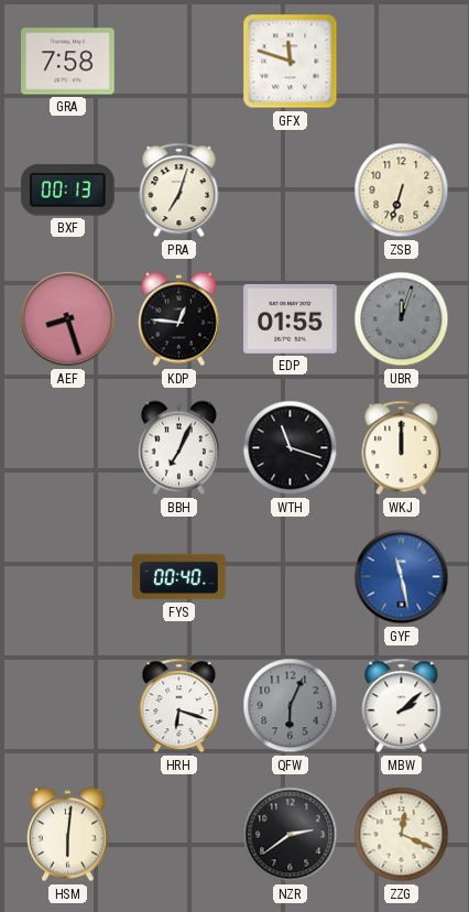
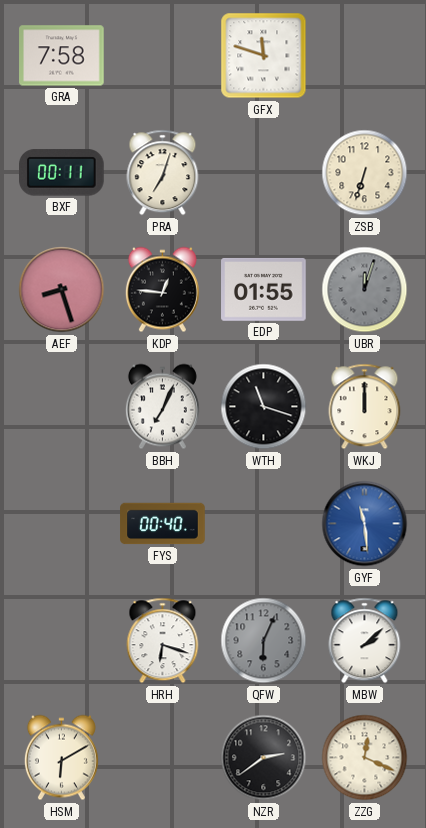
BXF: 00:13 -> 00:11 (62, 173)
GYF: 11:28 -> 11:29 (365, 524)
HSM: 6:01 -> 6:10 (61, 758)
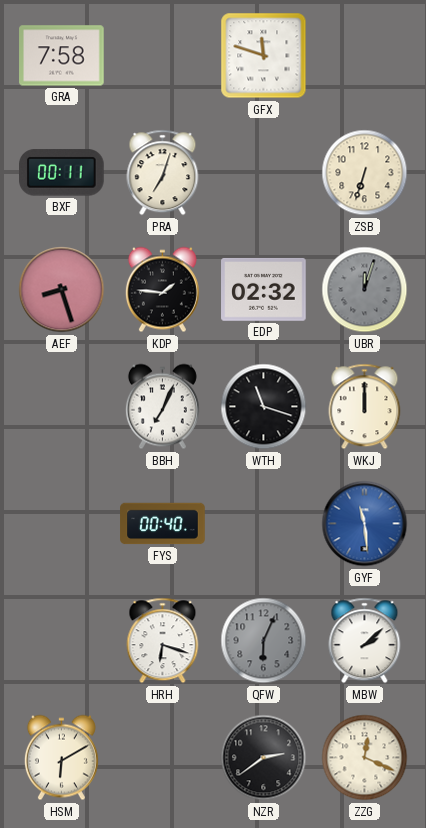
KDP: 12:46 -> 1:46 (162, 290)
EDP: 01:55 -> 02:32 (264, 290)
